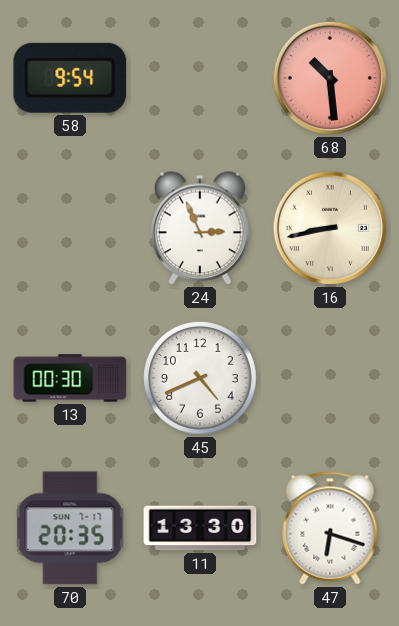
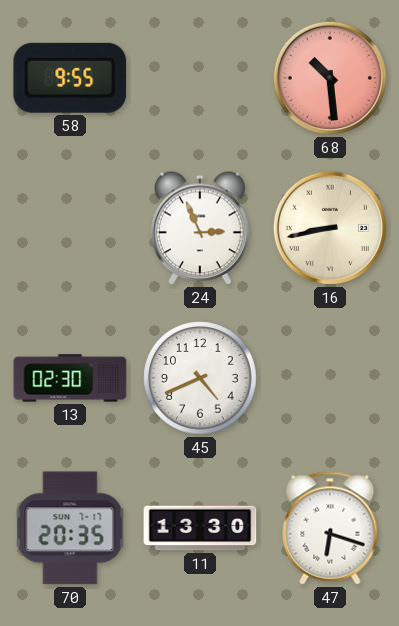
58: 9:54 -> 9:55 (70, 78)
13: 00:30 -> 02:30 (70, 378)
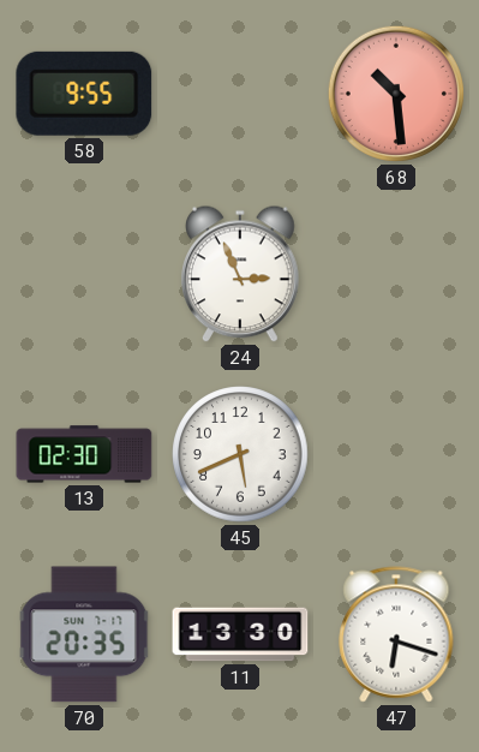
16: 8:43 -> none (330, 228)
45: 4:41 -> 5:41 (240, 454)
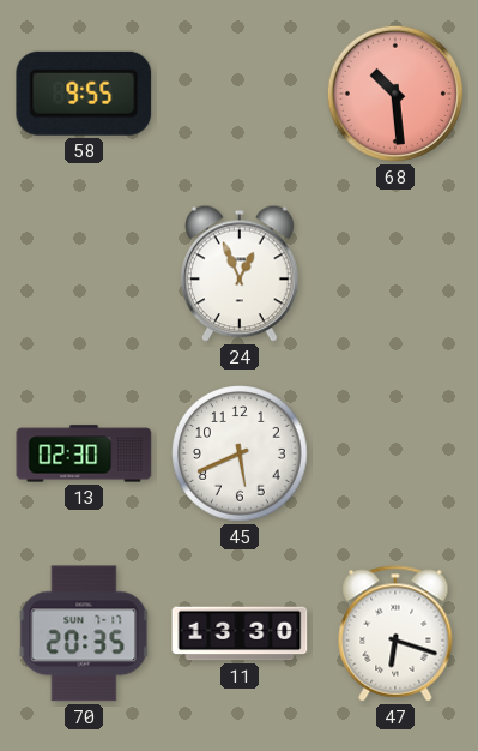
24: 2:56 -> 12:56 (241, 274)
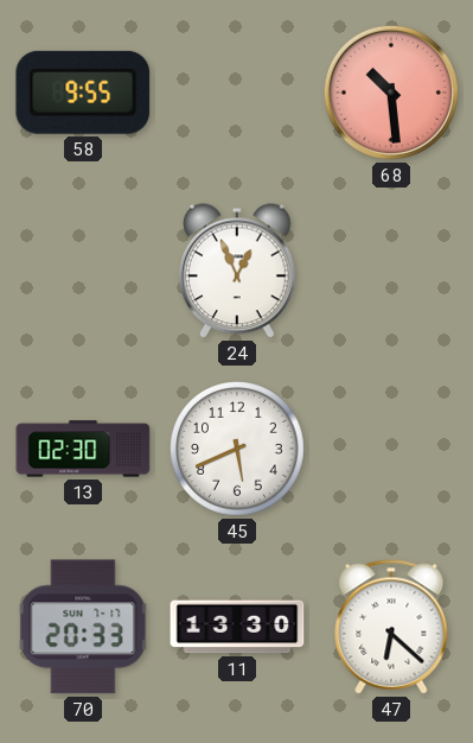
70: 20:35 -> 20:33 (83, 627)
47: 6:18 -> 6:22 (391, 627)
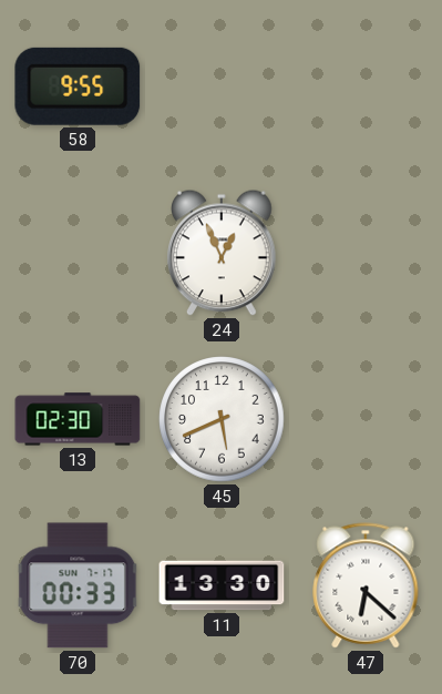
68: 10:29 -> none (391, 93)
70: 20:33 -> 00:33 (78, 585)
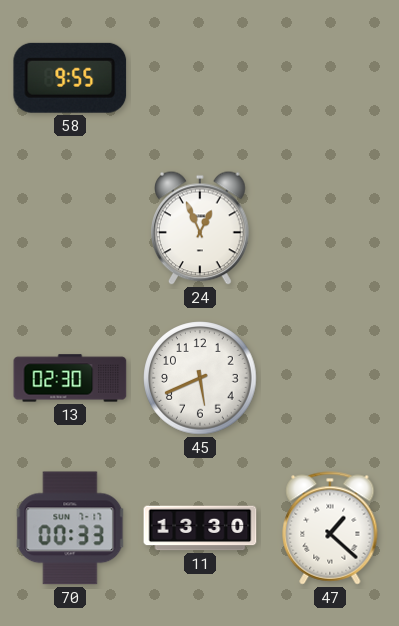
47: 6:22 -> 1:22 (330, 528)
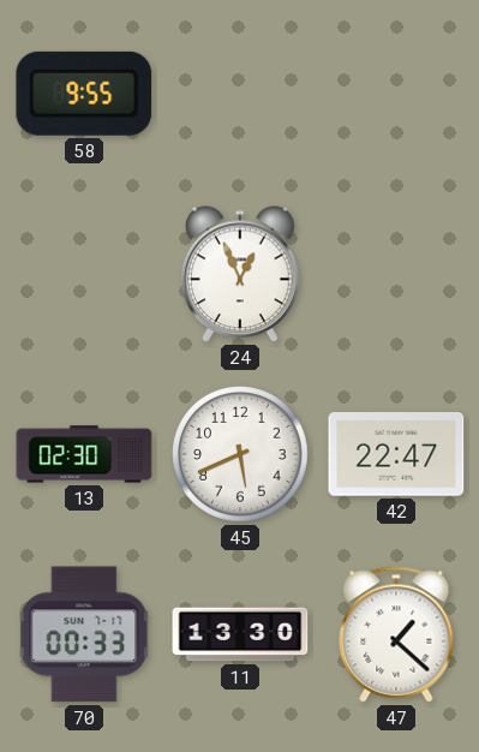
42: none -> 22:47 (396, 455)
